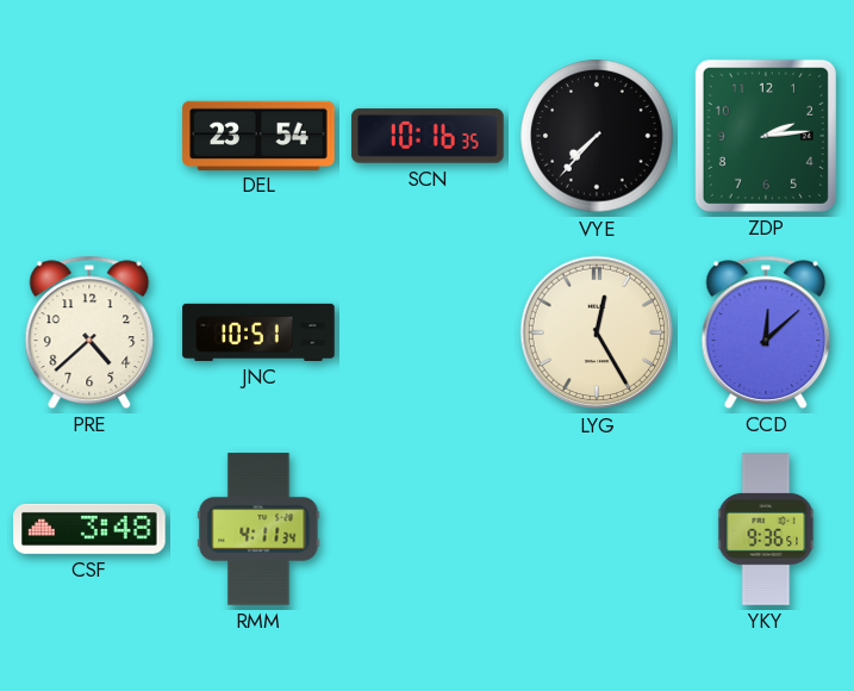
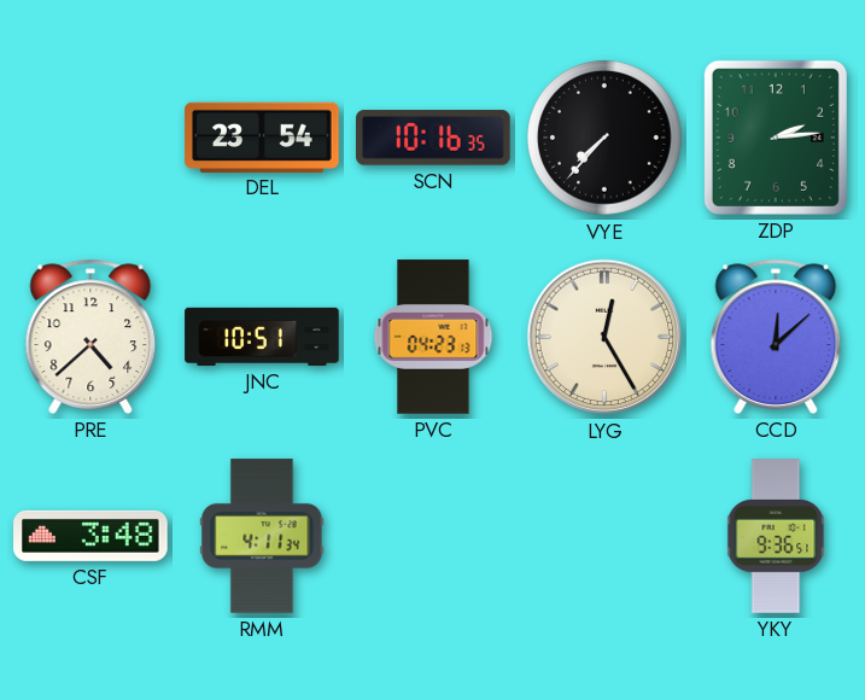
PVC: none -> 04:23 (433, 337)
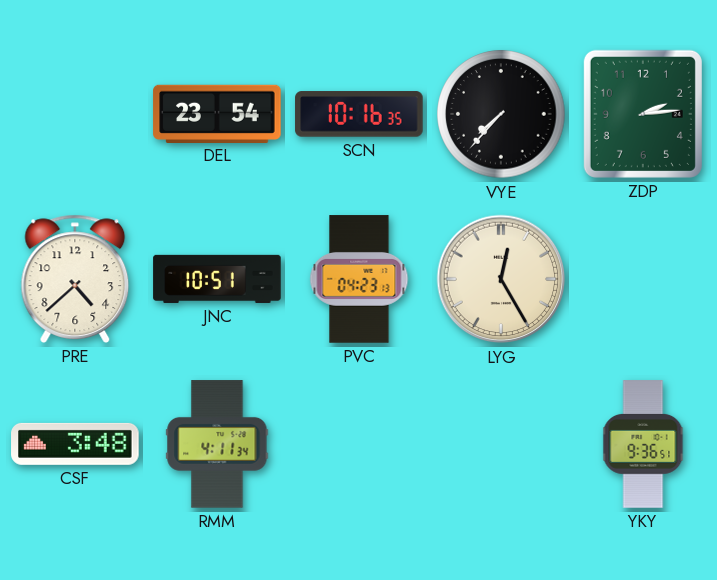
CCD: 12:08 -> none (776, 337)
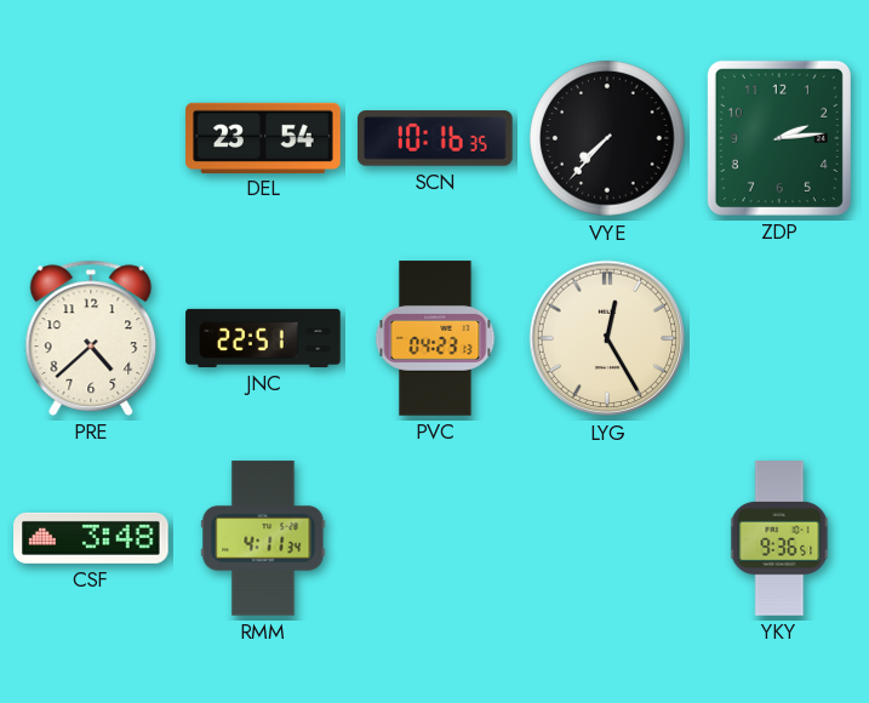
JNC: 10:51 -> 22:51 (263, 338)
